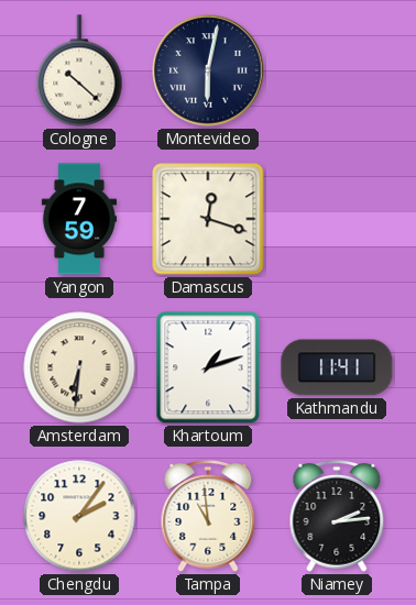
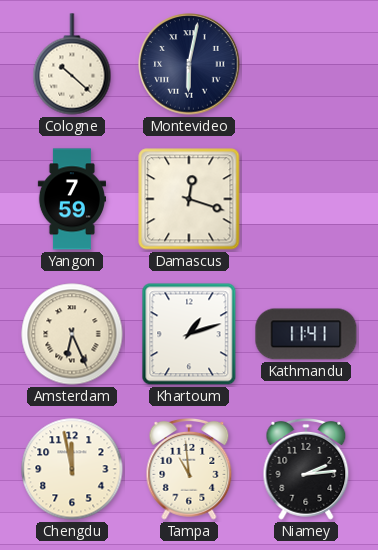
Amsterdam: 6:31 -> 6:26 (72, 334)
Chengdu: 2:06 -> 11:58 (72, 469)
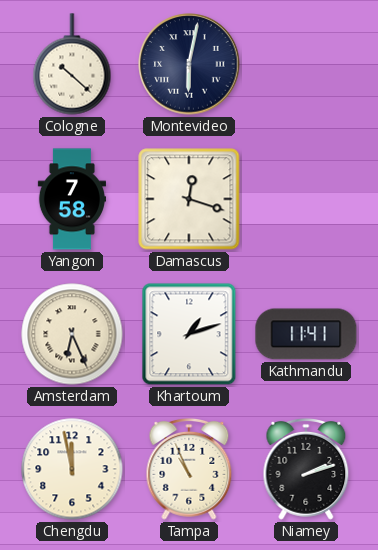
Yangon: 7:59 -> 7:58 (71, 199)
Tampa: 10:59 -> 10:56 (189, 470)
Niamey: 2:14 -> 2:12 (306, 470)
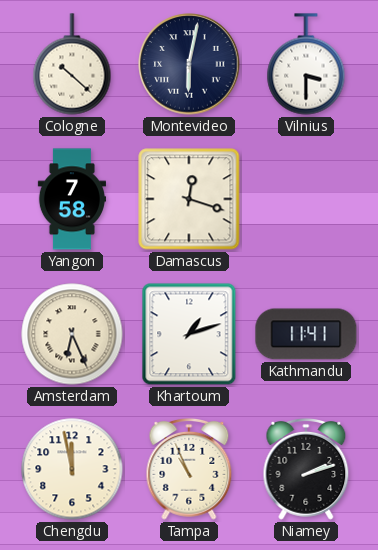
Vilnius: none -> 3:30 (306, 64)
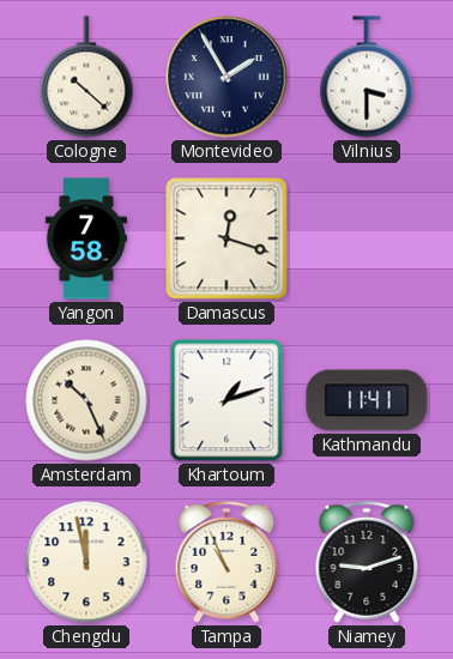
Montevideo: 6:02 -> 1:55 (226, 77)
Amsterdam: 6:26 -> 10:26 (86, 400)
Niamey: 2:12 -> 9:12 (367, 563)
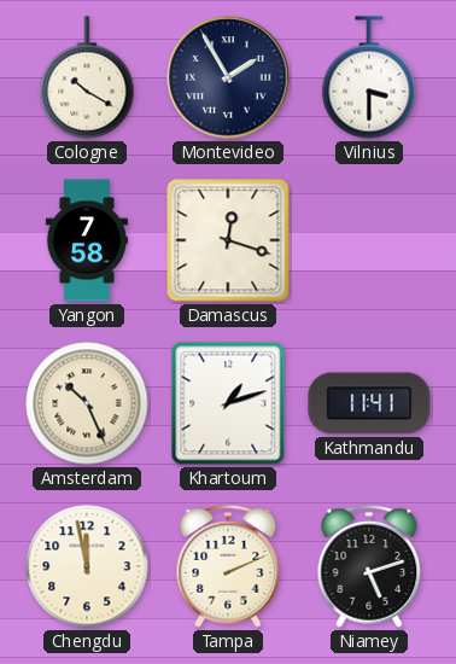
Cologne: 10:22 -> 10:20 (87, 77)
Tampa: 10:56 -> 2:11 (228, 567)
Niamey: 9:12 -> 5:12 (369, 567)
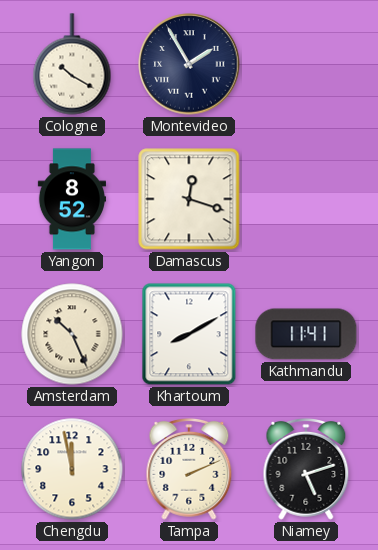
Vilnius: 3:30 -> none (369, 77)
Yangon: 7:58 -> 8:52 (71, 199)
Khartoum: 1:12 -> 8:10 (189, 334)
